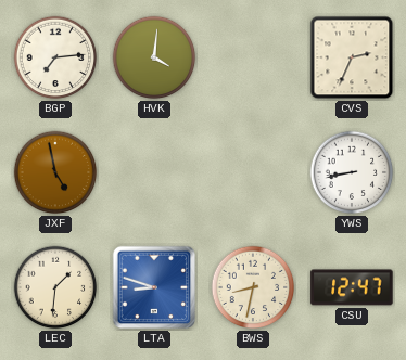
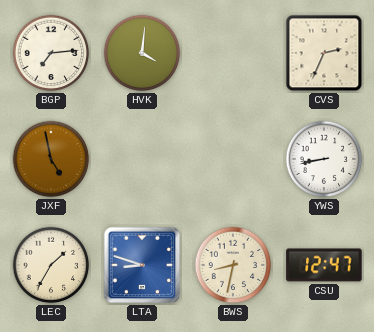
LEC: 1:31 -> 1:35 (51, 265)
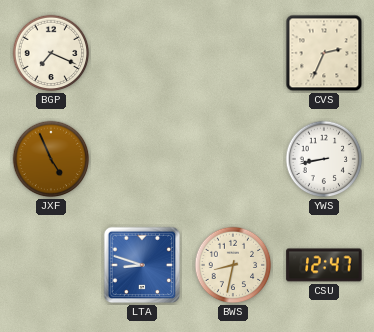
BGP: 7:14 -> 7:19 (51, 53)
HVK: 4:01 -> none (142, 53)
JXF: 4:58 -> 4:56 (51, 159)
LEC: 1:35 -> none (51, 265)
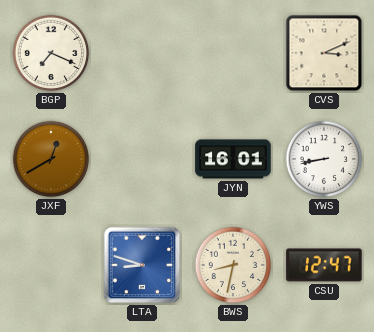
CVS: 2:34 -> 3:11 (324, 53)
JXF: 4:56 -> 12:40 (51, 159)
JYN: none -> 16:01 (233, 159)
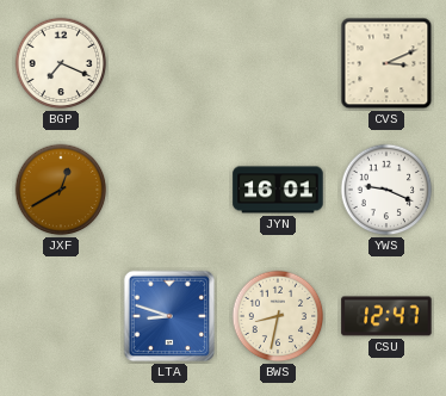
YWS: 8:43 -> 9:19 (386, 190)
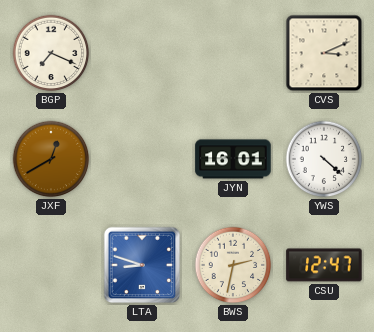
YWS: 9:19 -> 4:22 (324, 159)
BWS: 8:32 -> 2:32 (233, 265)
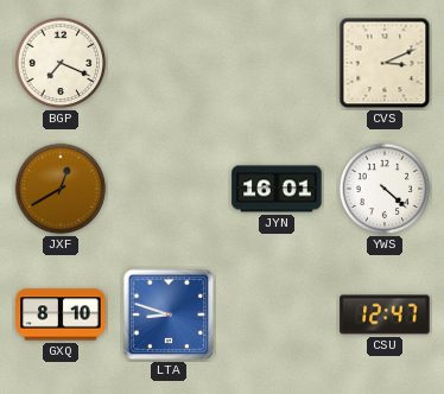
GXQ: none -> 8:10 (61, 314)
BWS: 2:32 -> none (233, 265)
